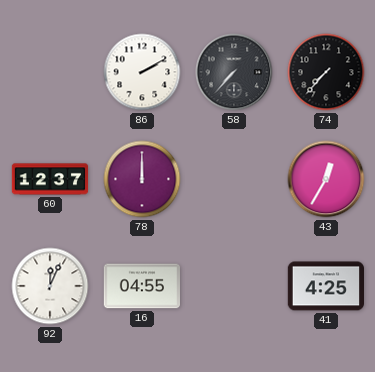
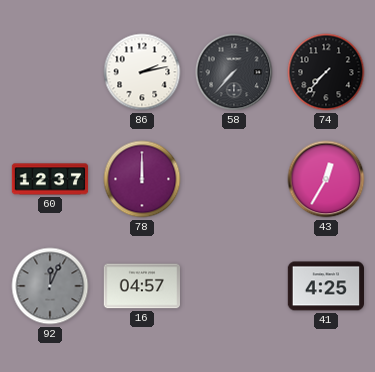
86: 2:10 -> 2:13 (142, 72)
92 dial: white -> grey (50, 286)
16: 04:55 -> 04:57 (141, 286)
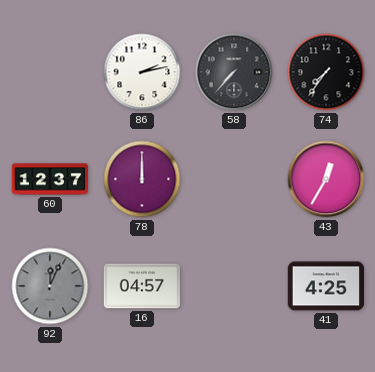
74: 7:37 -> 7:36 (326, 72)
